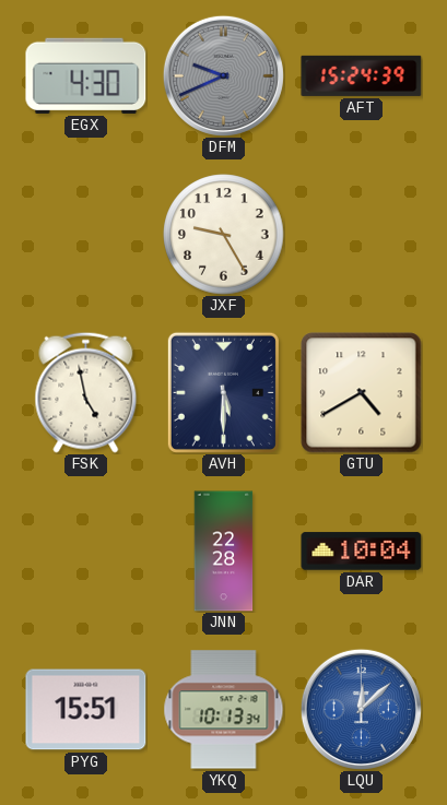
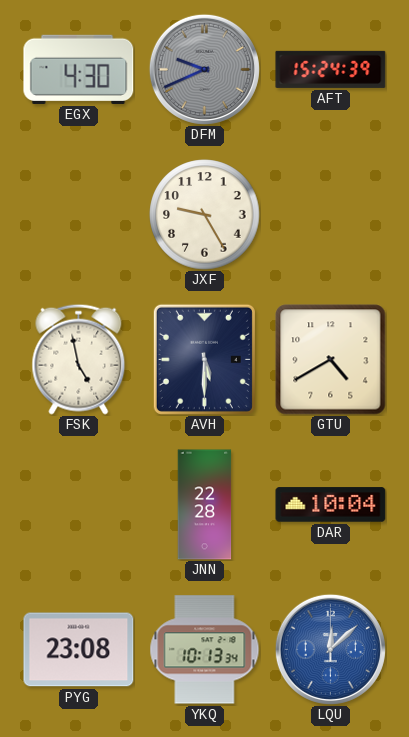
PYG: 15:51 -> 23:08 (79, 650)
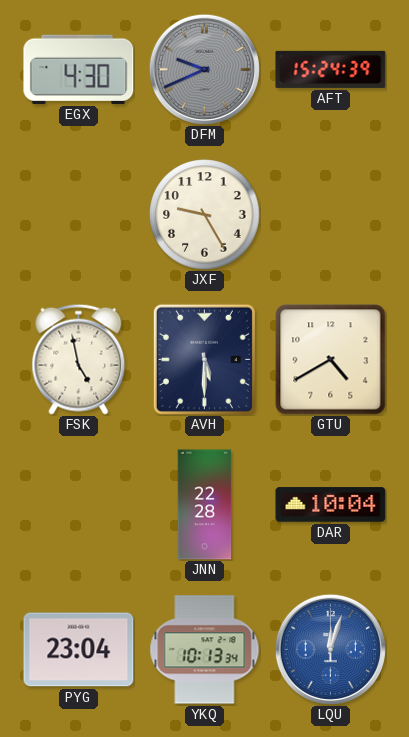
PYG: 23:08 -> 23:04 (79, 650)
LQU: 12:08 -> 12:03 (330, 649)
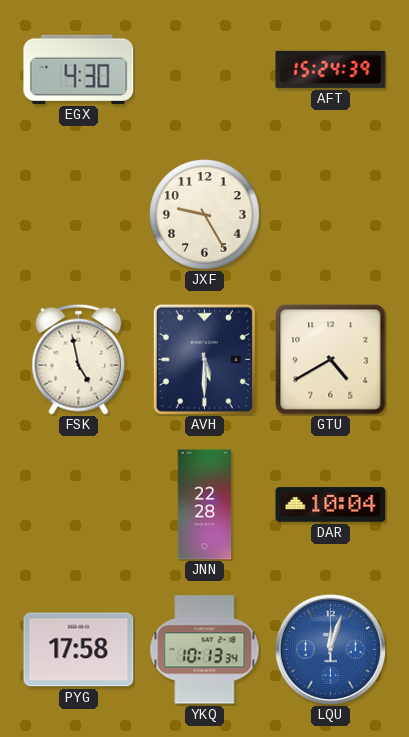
DFM: 9:41 -> none (204, 69)
PYG: 23:04 -> 17:58 (79, 650)
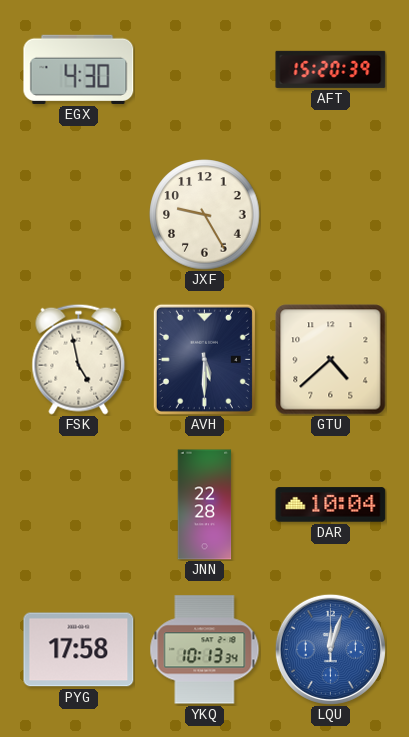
AFT: 15:24 -> 15:20 (331, 69)
GTU: 4:40 -> 4:38 (331, 360)
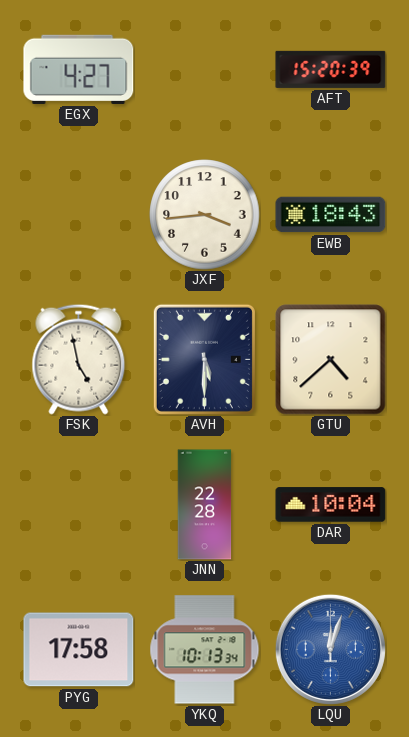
EGX: 4:30 -> 4:27 (79, 69)
JXF: 9:25 -> 3:44 (205, 215)
EWB: none -> 18:43 (331, 215)
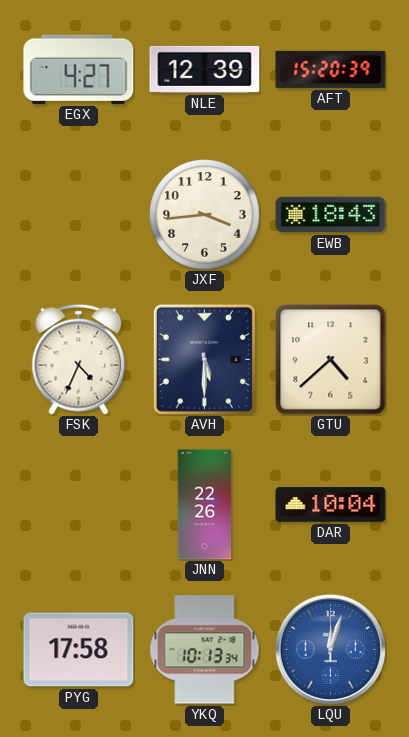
NLE: none -> 12:39 (205, 69)
FSK: 4:58 -> 4:34 (79, 359)
JNN: 22:28 -> 22:26 (205, 505)
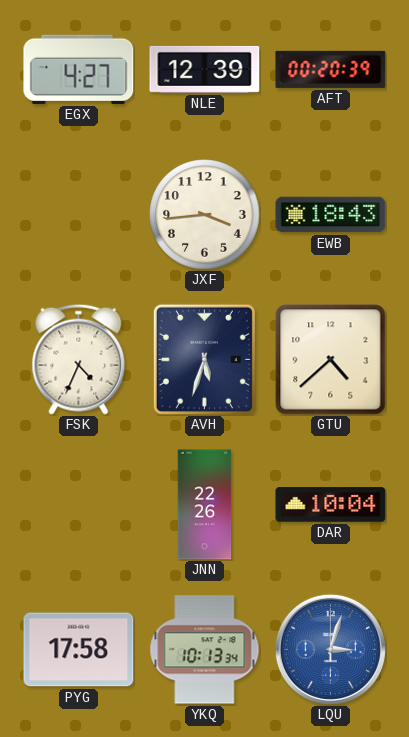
AFT: 15:20 -> 00:20 (331, 69)
AVH: 5:30 -> 5:33 (204, 359)
LQU: 12:03 -> 3:03 (330, 649)
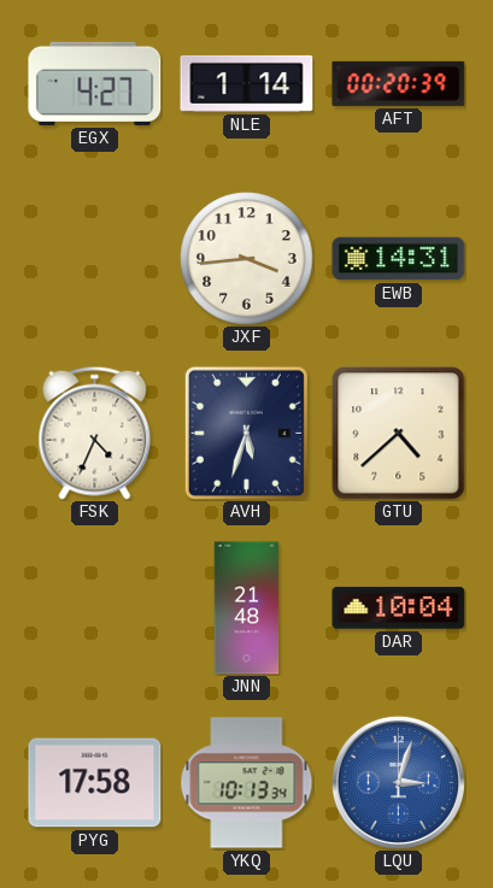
NLE: 12:39 -> 1:14 (247, 83)
EWB: 18:43 -> 14:31 (399, 259)
JNN: 22:26 -> 21:48 (247, 608)
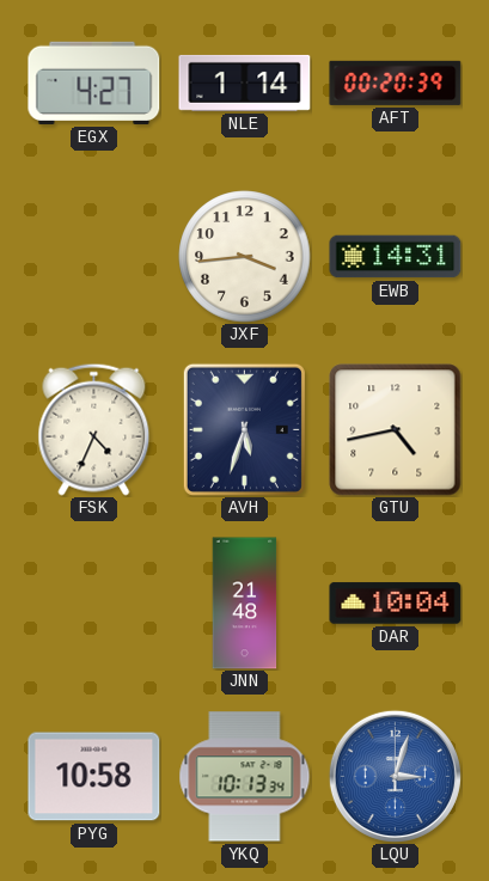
GTU: 4:38 -> 4:43 (396, 430)
PYG: 17:58 -> 10:58 (94, 777)
